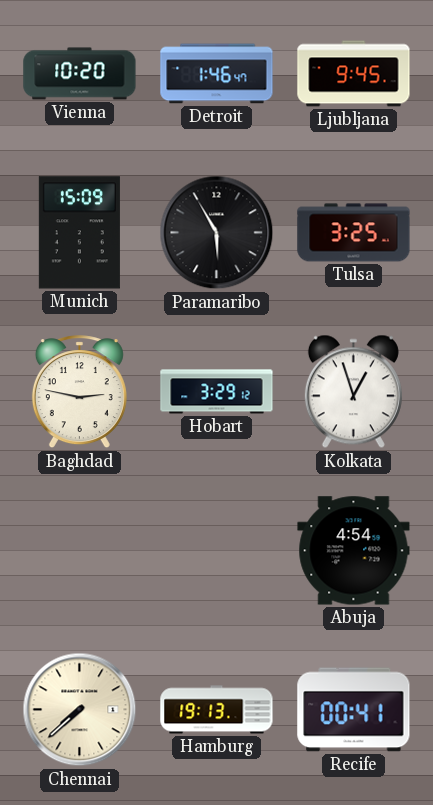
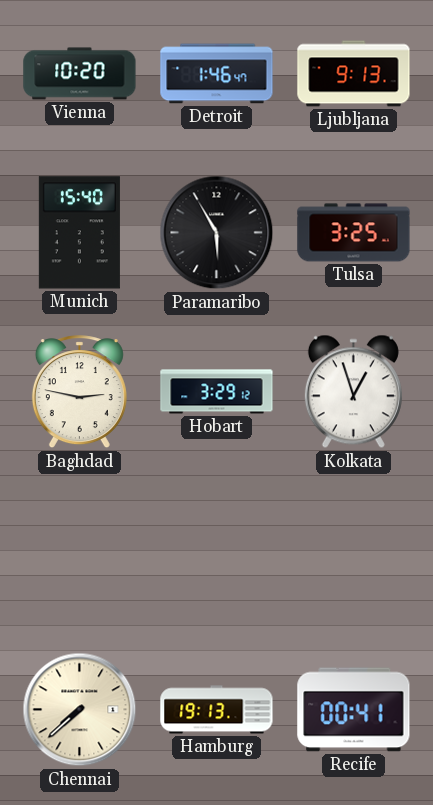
Ljubljana: 9:45 -> 9:13 (354, 74)
Munich: 15:09 -> 15:40 (79, 233)
Abuja: 4:54 -> none (354, 551)
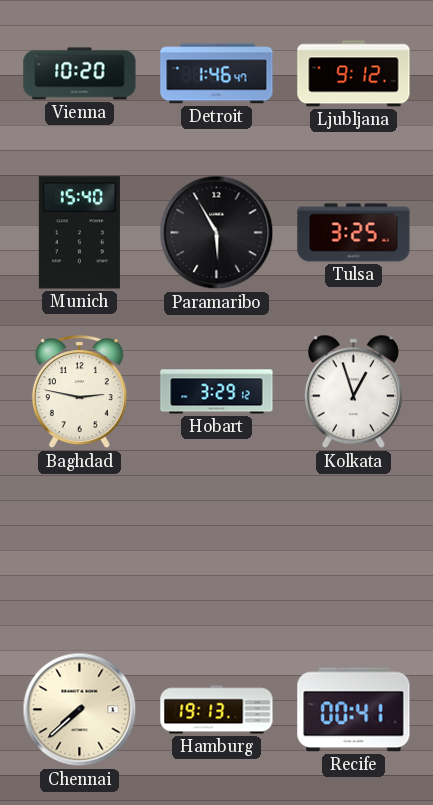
Ljubljana: 9:13 -> 9:12 (354, 74)
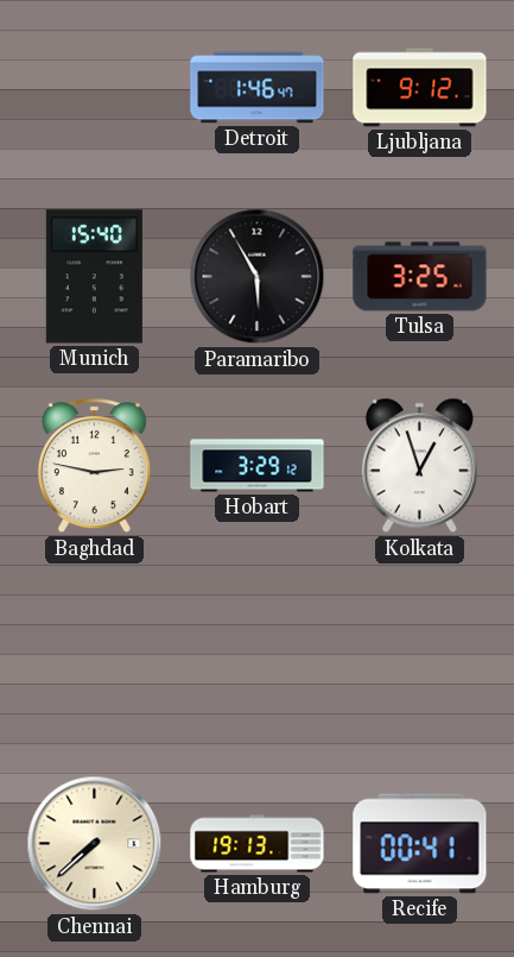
Vienna: 10:20 -> none (80, 74)
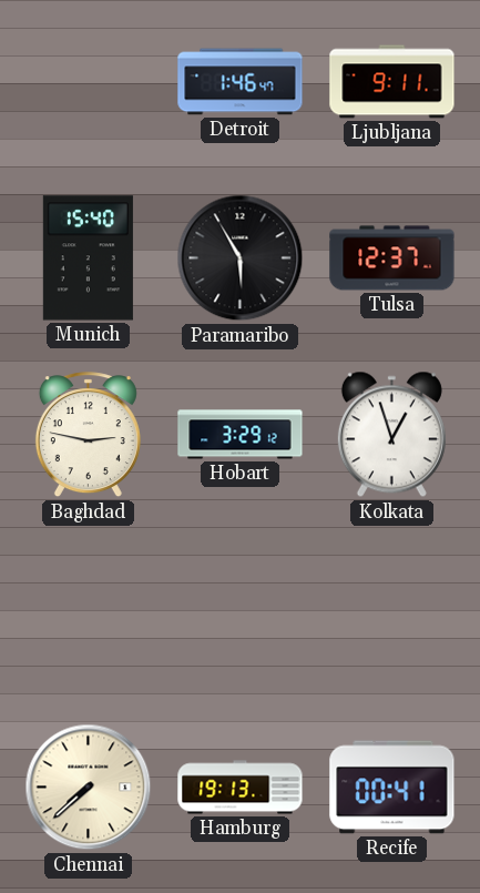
Ljubljana: 9:12 -> 9:11 (392, 82)
Tulsa: 3:25 -> 12:37 (392, 258)
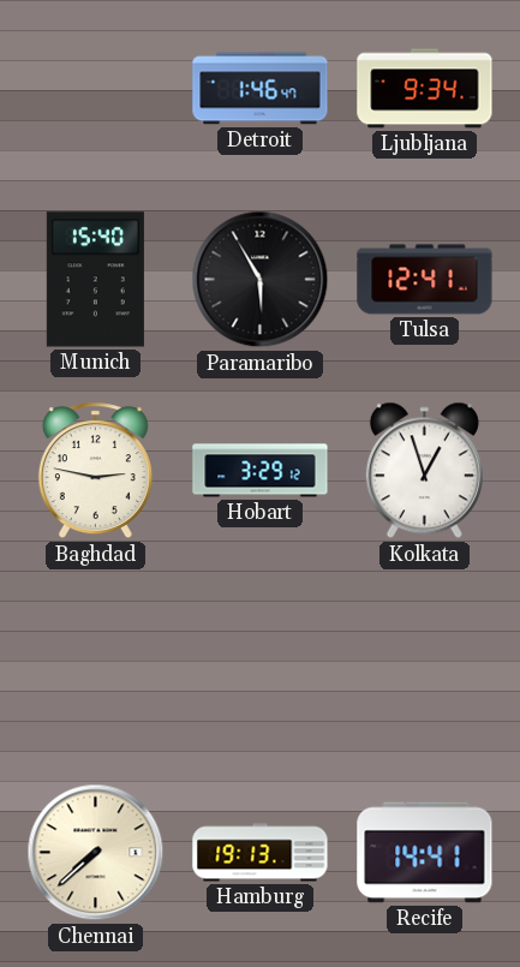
Ljubljana: 9:11 -> 9:34 (425, 89)
Tulsa: 12:37 -> 12:41 (425, 280)
Recife: 00:41 -> 14:41 (425, 853)
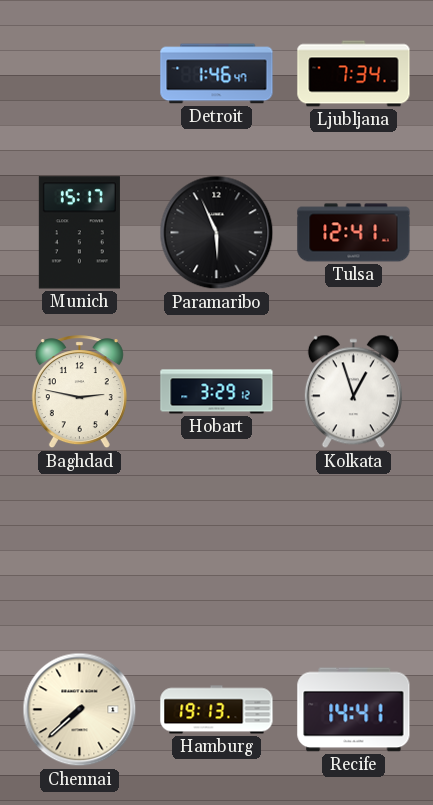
Ljubljana: 9:34 -> 7:34 (354, 74)
Munich: 15:40 -> 15:17 (79, 233)
Paramaribo: 5:55 -> 5:56 (217, 233)
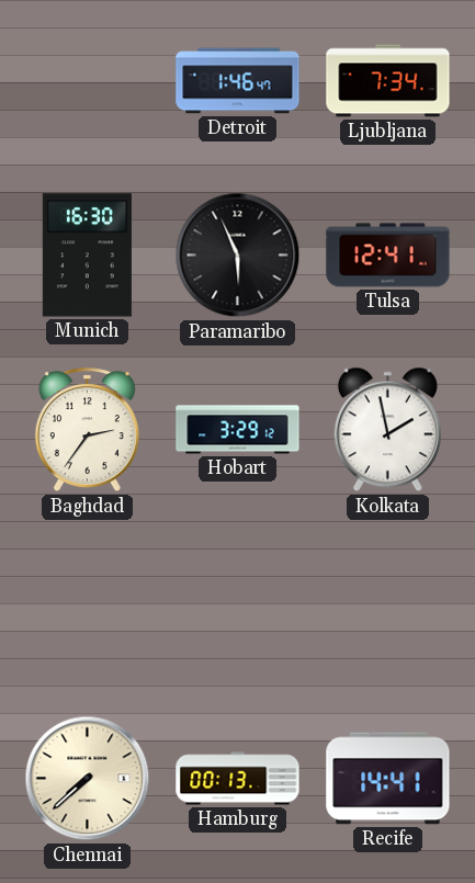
Munich: 15:17 -> 16:30 (87, 256)
Baghdad: 2:47 -> 2:36 (87, 430)
Kolkata: 12:57 -> 1:58 (387, 430)
Hamburg: 19:13 -> 00:13 (238, 779)
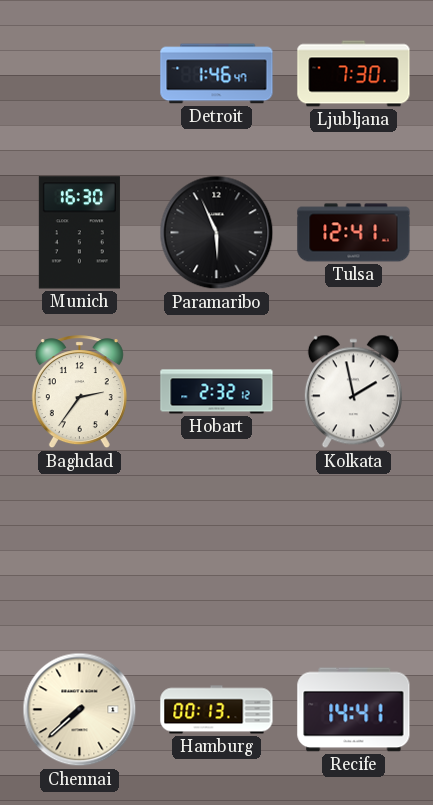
Ljubljana: 7:34 -> 7:30 (354, 74)
Hobart: 3:29 -> 2:32 (217, 392)
